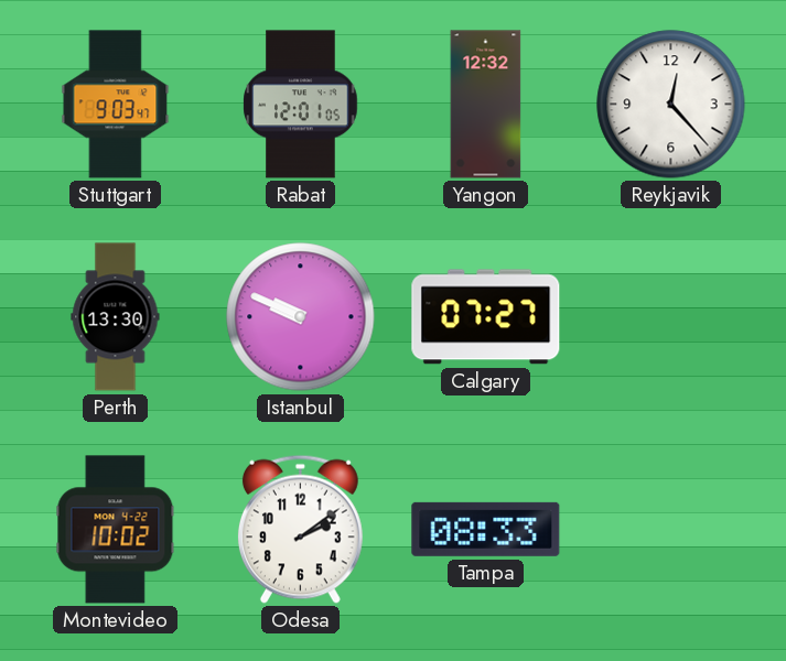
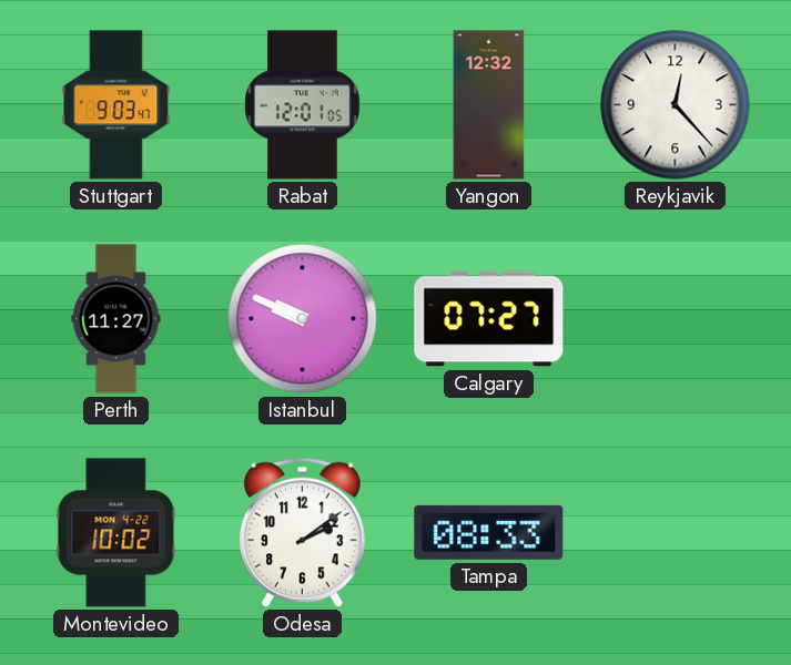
Perth: 13:30 -> 11:27 (116, 319)
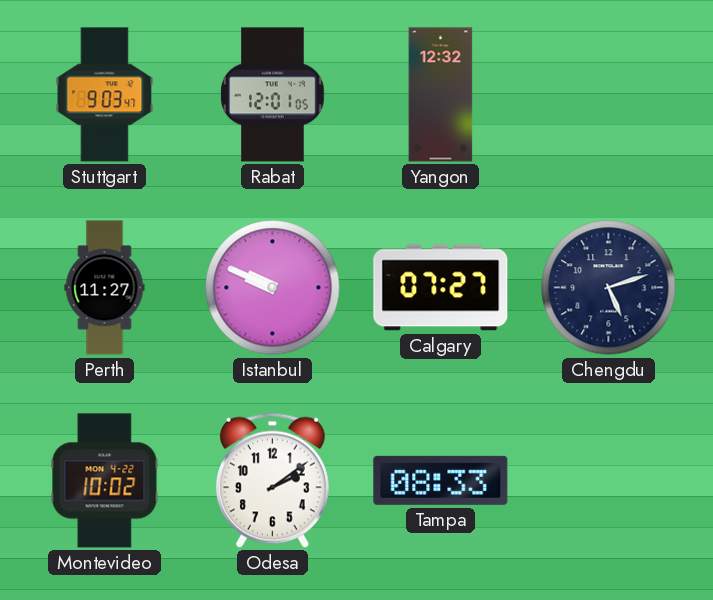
Reykjavik: 12:23 -> none (676, 105)
Chengdu: none -> 5:12 (609, 288)
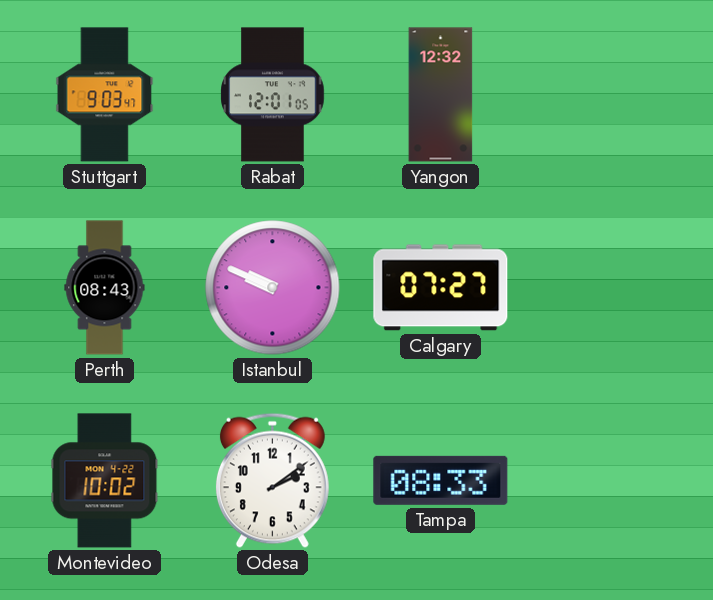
Perth: 11:27 -> 08:43 (105, 288)
Chengdu: 5:12 -> none (609, 288)
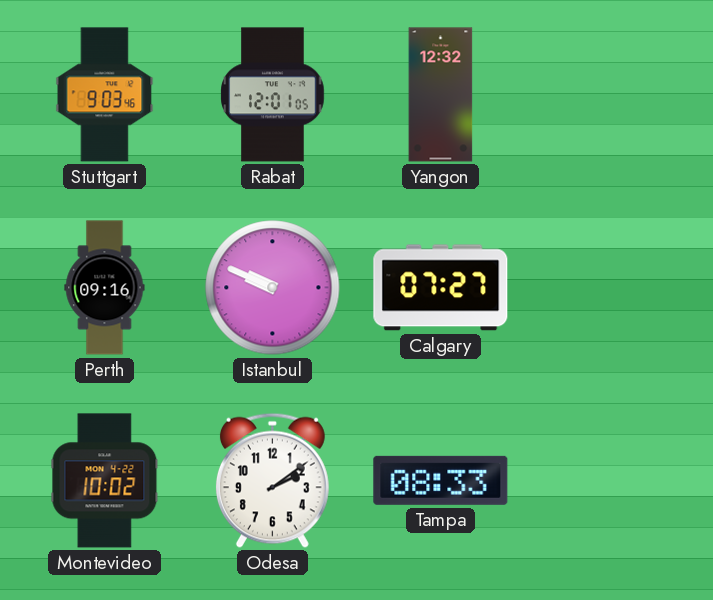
Stuttgart: 9:03:47 -> 9:03:46 (105, 95)
Perth: 08:43 -> 09:16 (105, 288)
